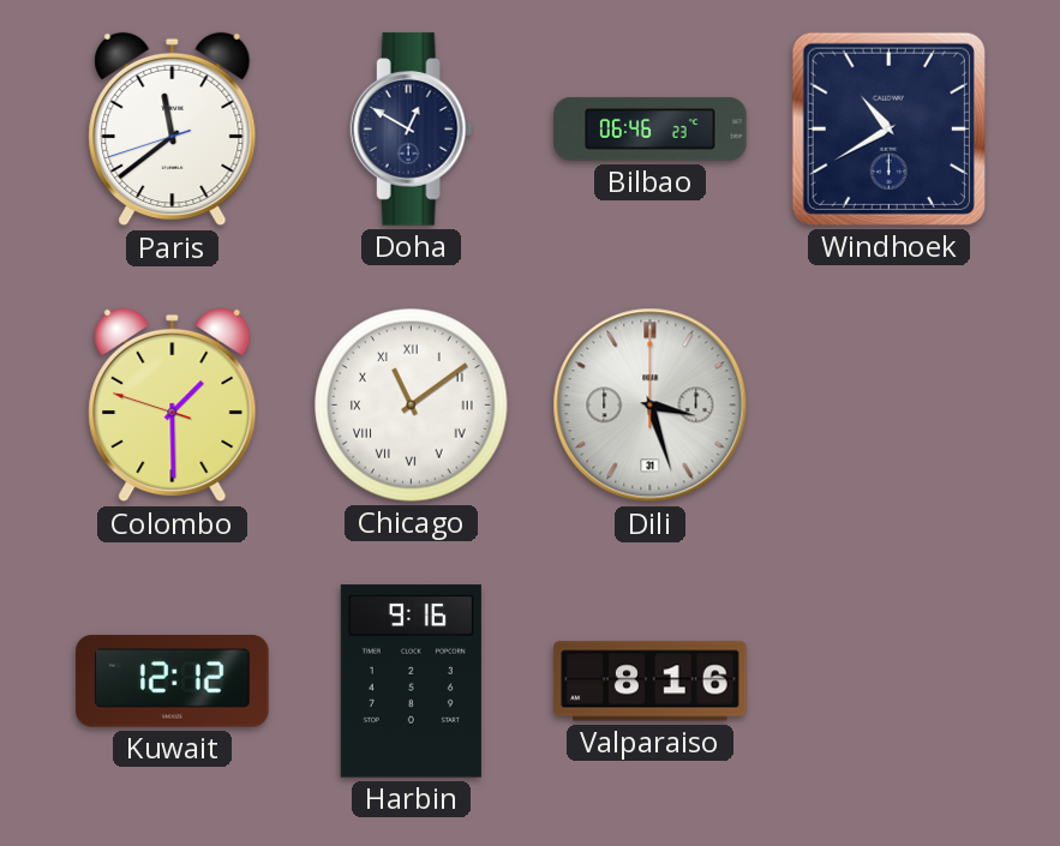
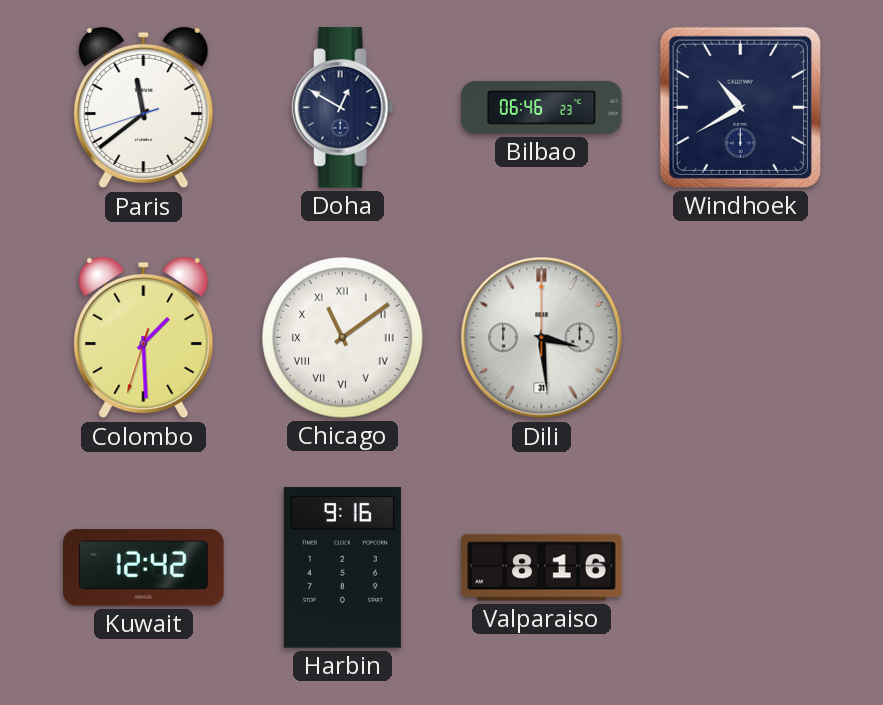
Colombo: 1:29:48 -> 1:29:33 (144, 338)
Dili: 3:27 -> 3:29 (542, 338)
Kuwait: 12:12 -> 12:42 (144, 568)
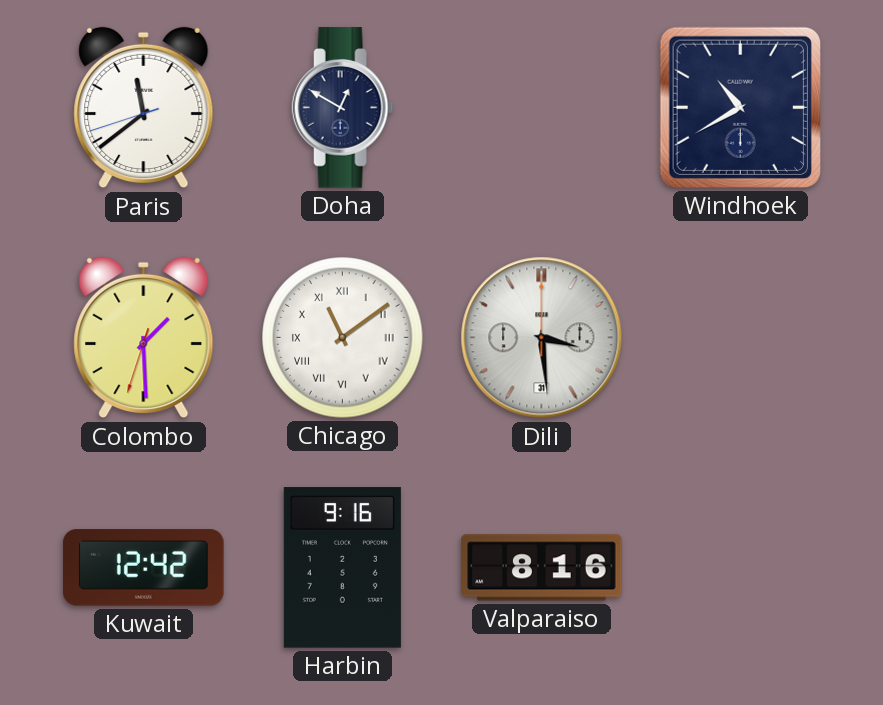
Bilbao: 06:46 -> none (542, 107)
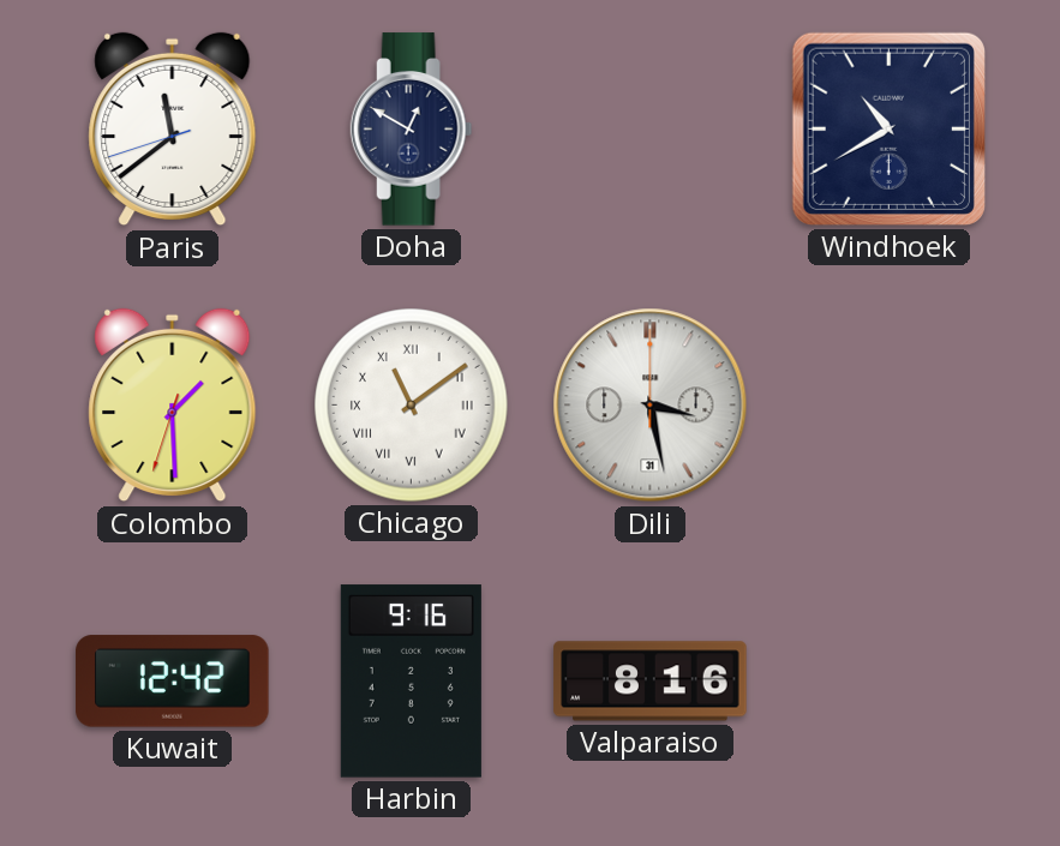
Dili: 3:29 -> 3:28 (651, 406)
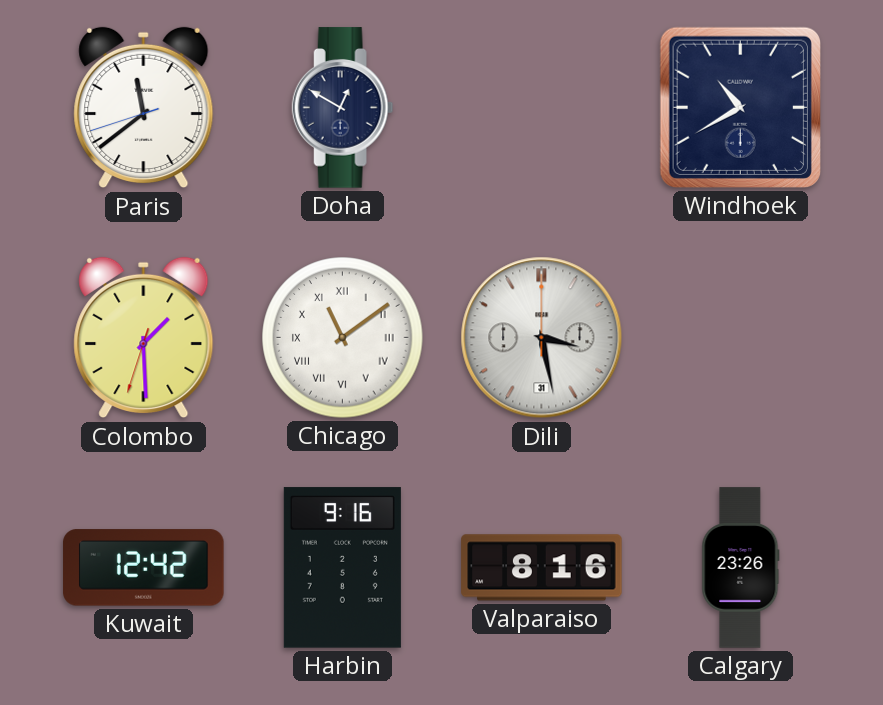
Calgary: none -> 23:26 (741, 568)
